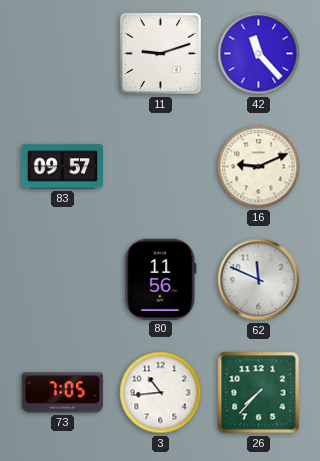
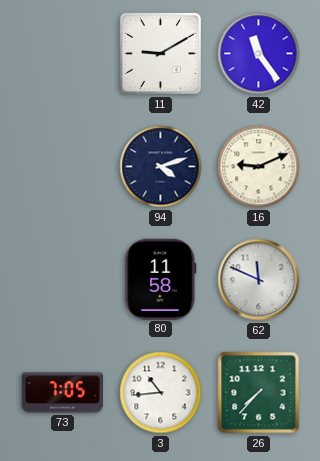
11: 9:12 -> 9:10 (160, 53)
42: 11:23 -> 11:24 (259, 54)
83: 09:57 -> none (62, 167)
94: none -> 4:12 (161, 167)
80: 11:56 -> 11:58 (161, 279)
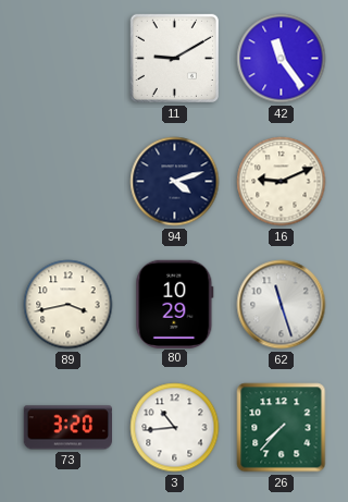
89: none -> 3:43 (69, 305)
80: 11:58 -> 10:29 (175, 304)
62: 11:49 -> 11:27 (282, 305)
73: 7:05 -> 3:20 (67, 428)
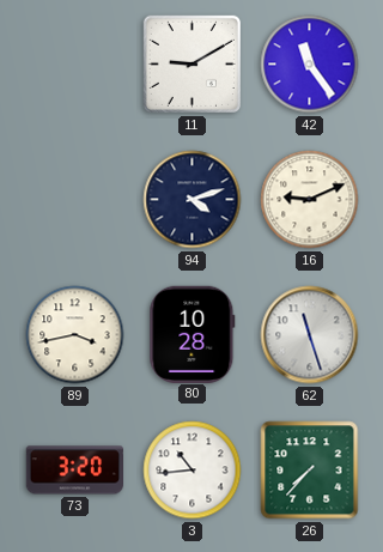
80: 10:29 -> 10:28 (193, 334)
